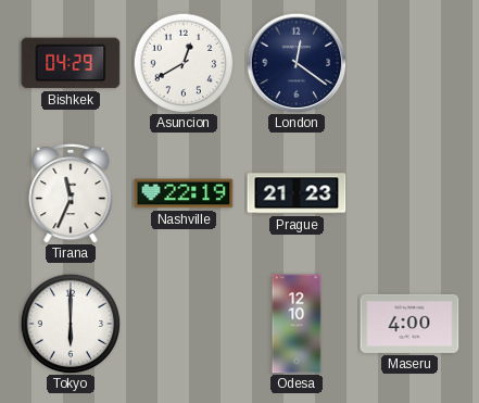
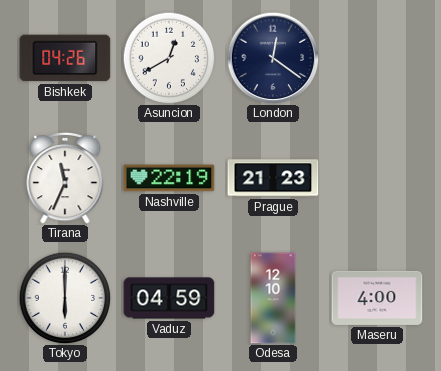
Bishkek: 04:29 -> 04:26 (65, 58)
Vaduz: none -> 04:59 (169, 298)
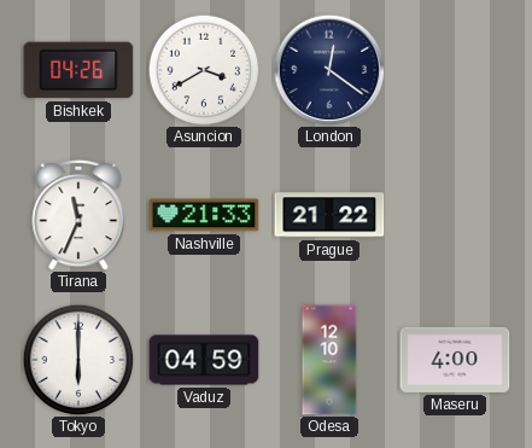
Asuncion: 12:40 -> 3:40 (204, 70)
Nashville: 22:19 -> 21:33 (204, 215)
Prague: 21:23 -> 21:22 (329, 215)
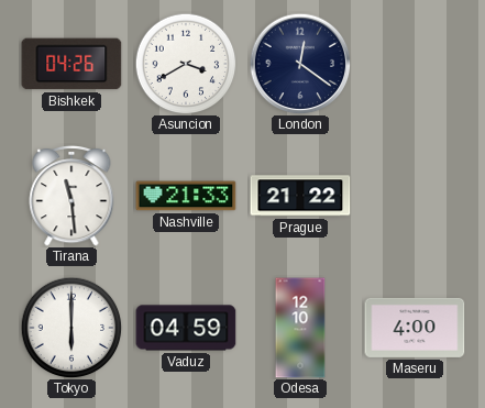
Tirana: 11:34 -> 11:29 (71, 196)
